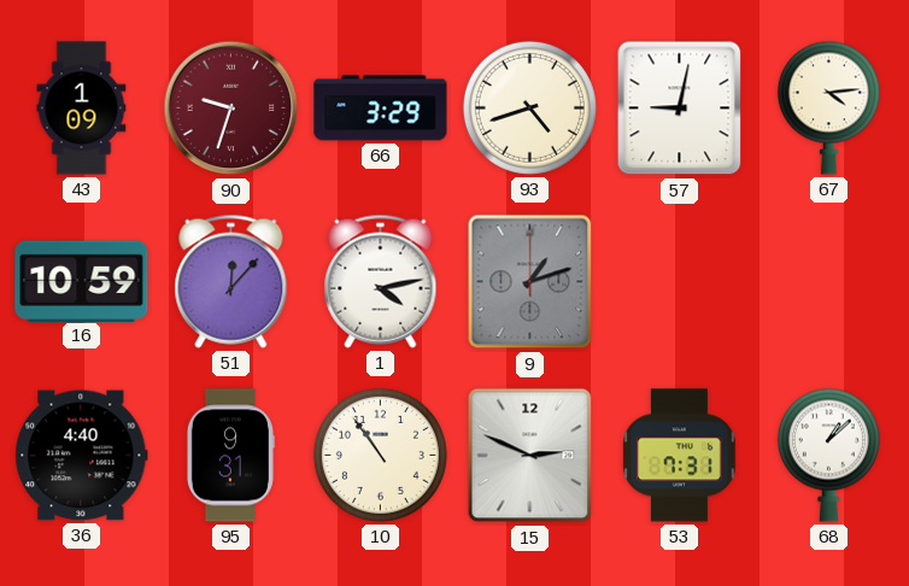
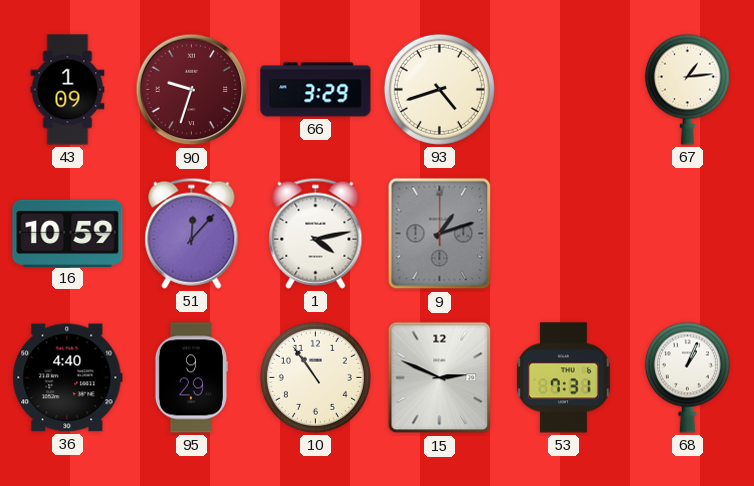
57: 9:02 -> none (680, 109)
67: 4:14 -> 1:14 (687, 89)
95: 9:31 -> 9:29 (191, 378)
68: 1:08 -> 1:04 (687, 377)
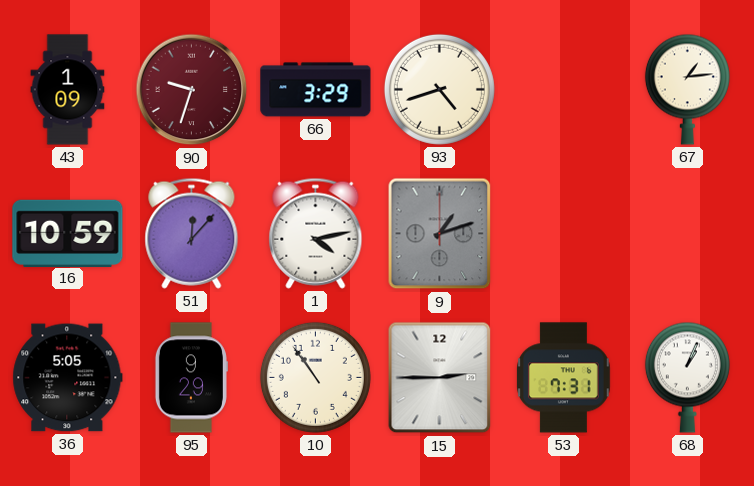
36: 4:40 -> 5:05 (68, 378)
15: 2:49 -> 2:45 (440, 378)
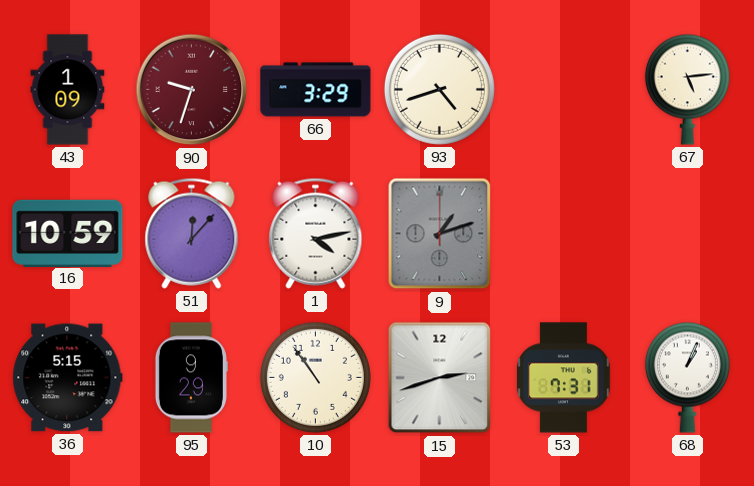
67: 1:14 -> 5:14 (687, 89)
36: 5:05 -> 5:15 (68, 378)
15: 2:45 -> 2:42 (440, 378)
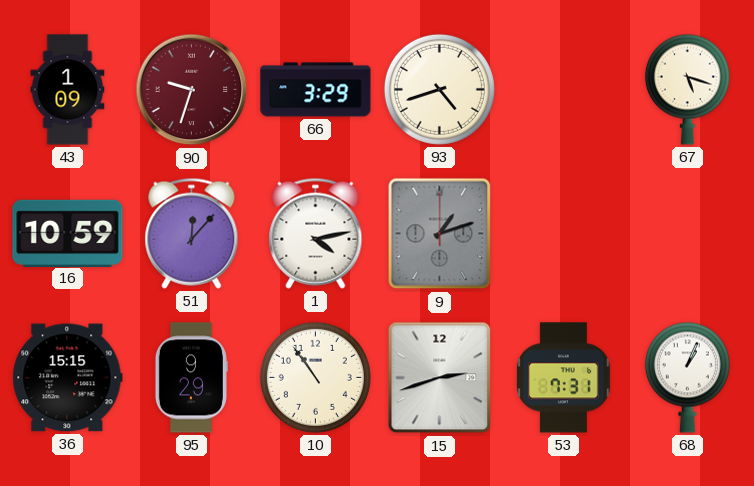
67: 5:14 -> 5:18 (687, 89)
36: 5:15 -> 15:15 (68, 378)
